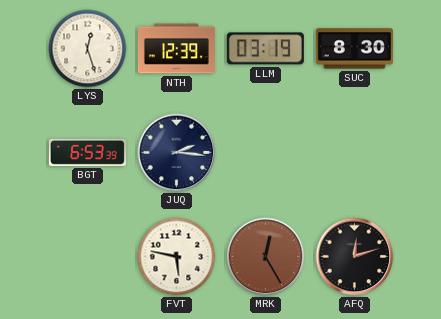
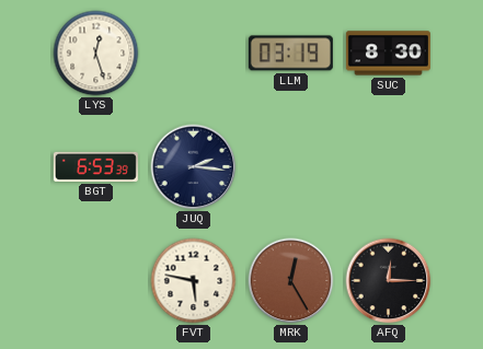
NTH: 12:39 -> none (176, 49)
AFQ: 12:12 -> 12:15 (389, 281)
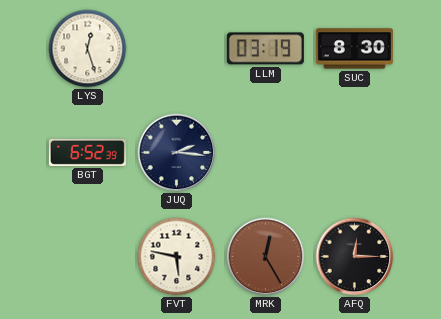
BGT: 6:53 -> 6:52 (87, 152)
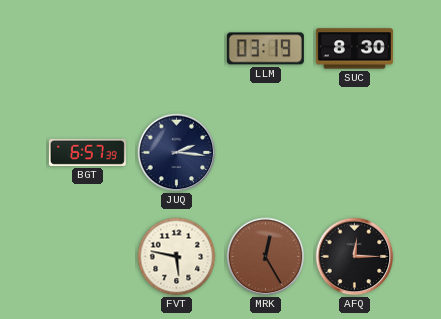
LYS: 12:27 -> none (88, 49)
BGT: 6:52 -> 6:57 (87, 152)
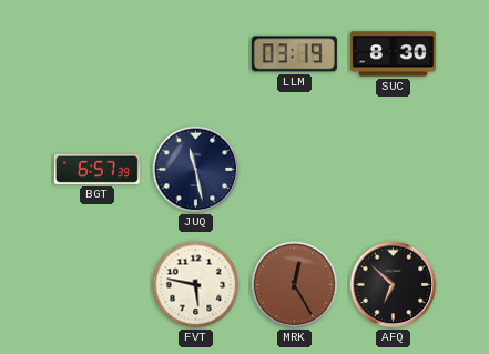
JUQ: 2:16 -> 11:28 (196, 170)
AFQ: 12:15 -> 6:52 (394, 285)
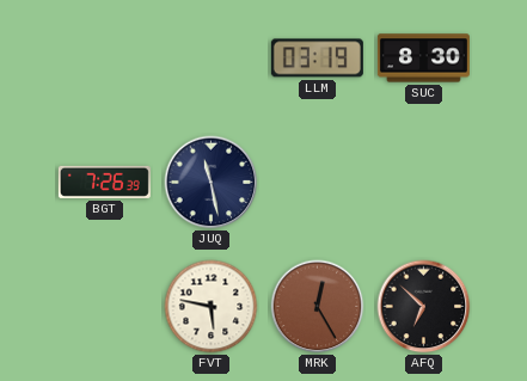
BGT: 6:57 -> 7:26 (104, 182)
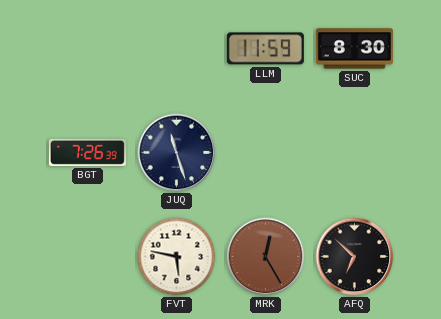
LLM: 03:19 -> 11:59 (265, 49)
JUQ: 11:28 -> 11:27 (177, 153)
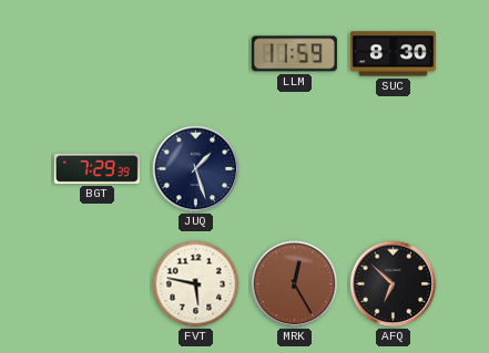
BGT: 7:26 -> 7:29 (96, 168)
JUQ: 11:27 -> 1:27 (196, 169)
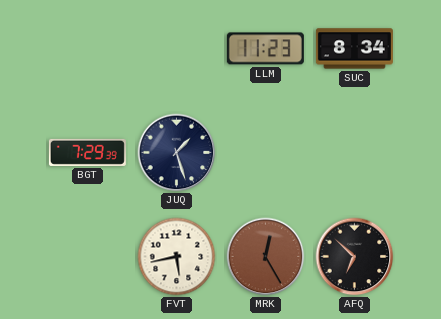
LLM: 11:59 -> 11:23 (265, 49)
SUC: 8:30 -> 8:34 (354, 49)
FVT: 5:47 -> 5:43 (177, 257)
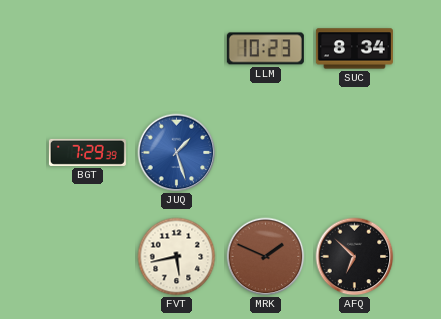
LLM: 11:23 -> 10:23 (265, 49)
JUQ dial: navy -> blue (177, 153)
MRK: 12:25 -> 1:49 (266, 257)
